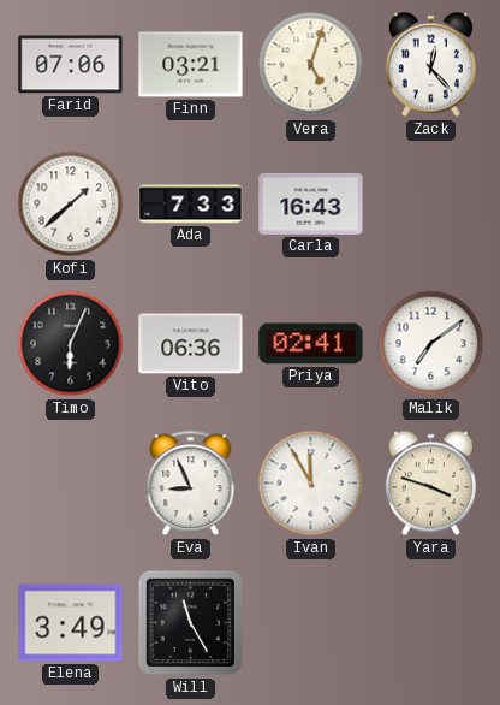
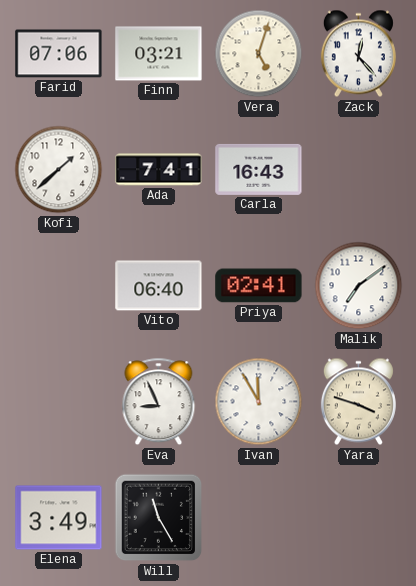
Ada: 7:33 -> 7:41 (159, 170)
Timo: 6:04 -> none (71, 344)
Vito: 06:36 -> 06:40 (159, 286)
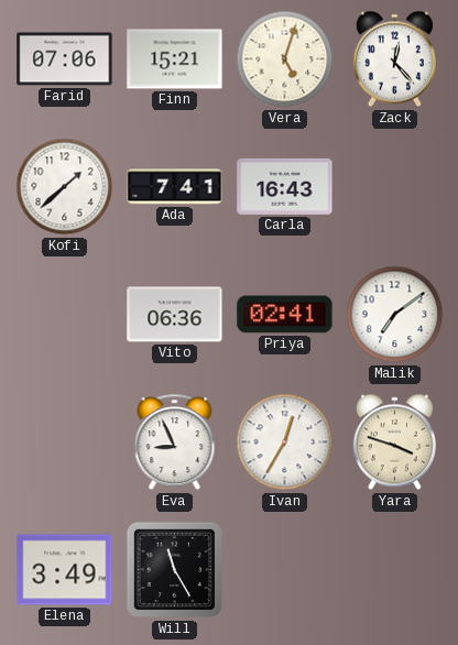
Finn: 03:21 -> 15:21 (175, 59)
Vito: 06:40 -> 06:36 (175, 315)
Ivan: 11:55 -> 12:35 (285, 442)
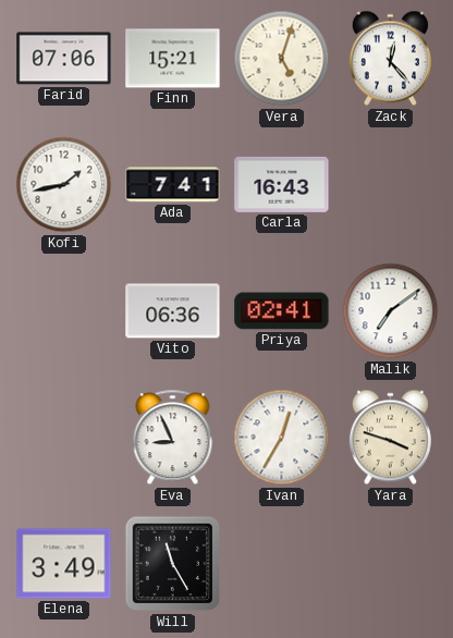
Kofi: 1:38 -> 1:43 (64, 185)
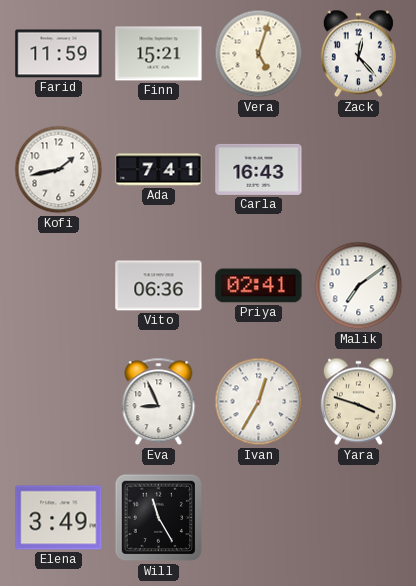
Farid: 07:06 -> 11:59 (59, 54)
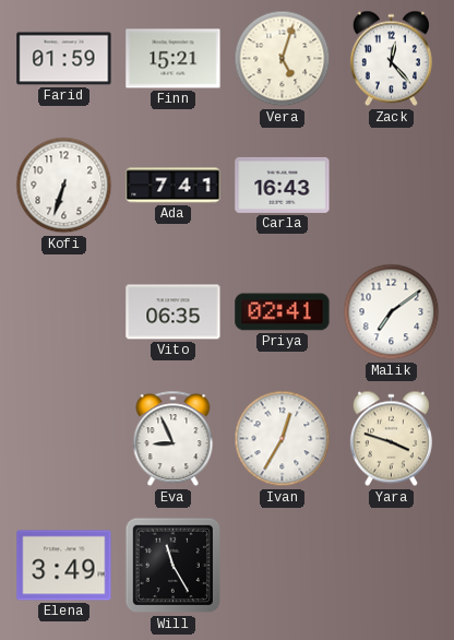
Farid: 11:59 -> 01:59 (64, 59)
Kofi: 1:43 -> 6:33 (64, 186)
Vito: 06:36 -> 06:35 (174, 312)
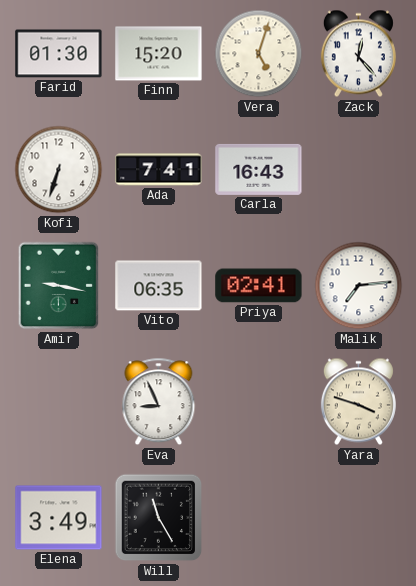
Farid: 01:59 -> 01:30 (59, 54)
Finn: 15:21 -> 15:20 (159, 54)
Amir: none -> 9:17 (59, 286)
Malik: 7:09 -> 7:14 (359, 286)
Ivan: 12:35 -> none (283, 439)
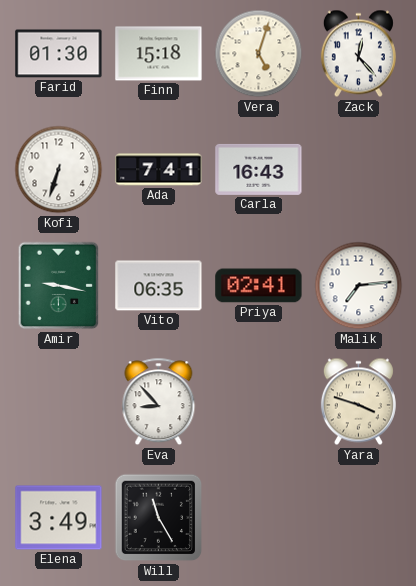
Finn: 15:20 -> 15:18 (159, 54)
Eva: 8:56 -> 8:53 (159, 402)
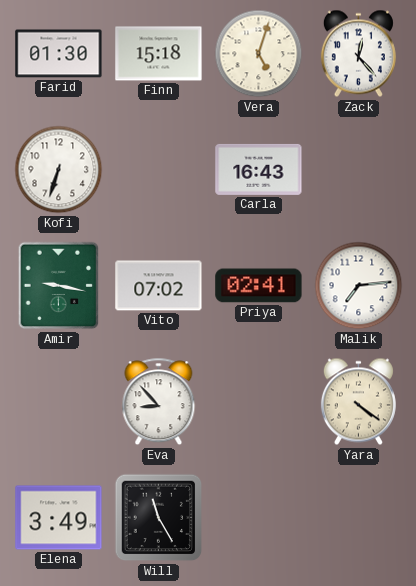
Ada: 7:41 -> none (159, 170)
Vito: 06:35 -> 07:02 (159, 286)
Yara: 3:48 -> 4:21 (358, 402)
